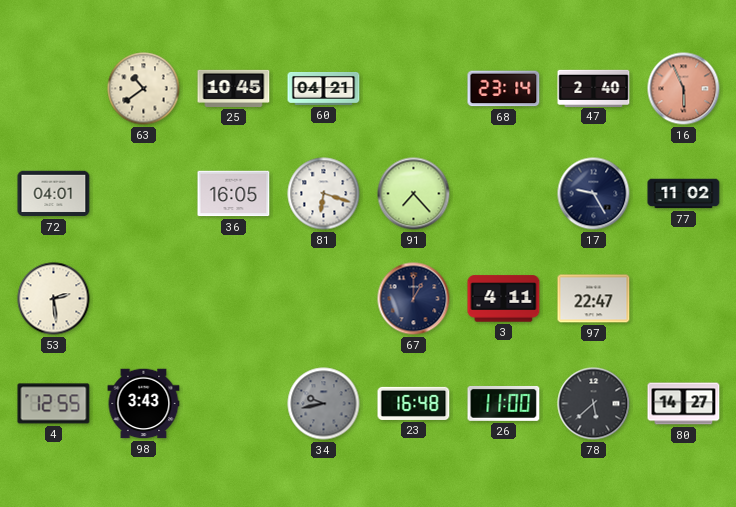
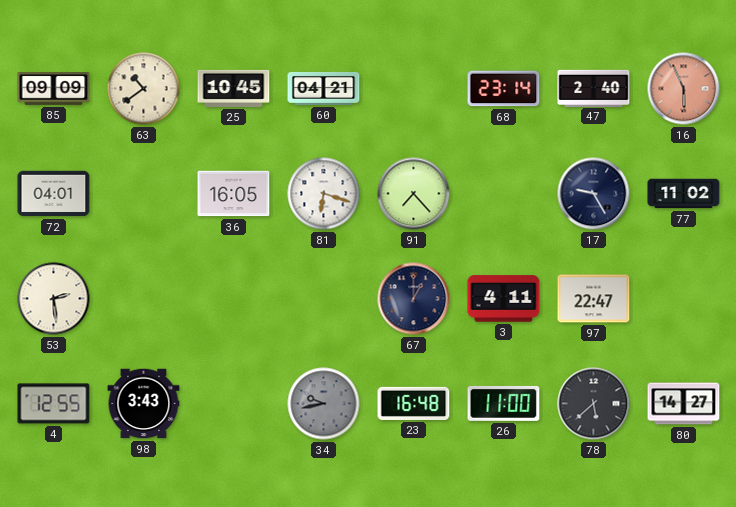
85: none -> 09:09 (54, 89)
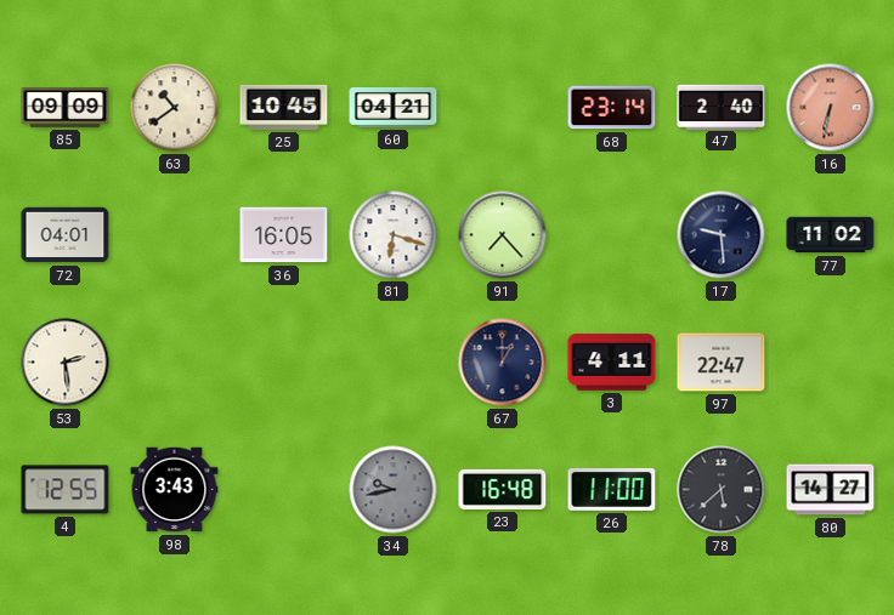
16: 5:56 -> 6:32 (831, 108)
17: 9:25 -> 9:29 (722, 235)
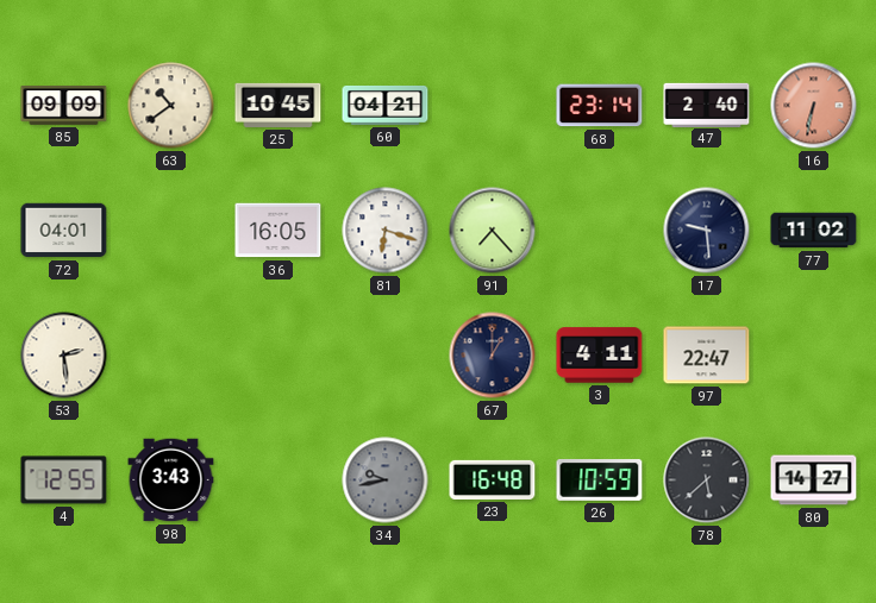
26: 11:00 -> 10:59 (600, 479)
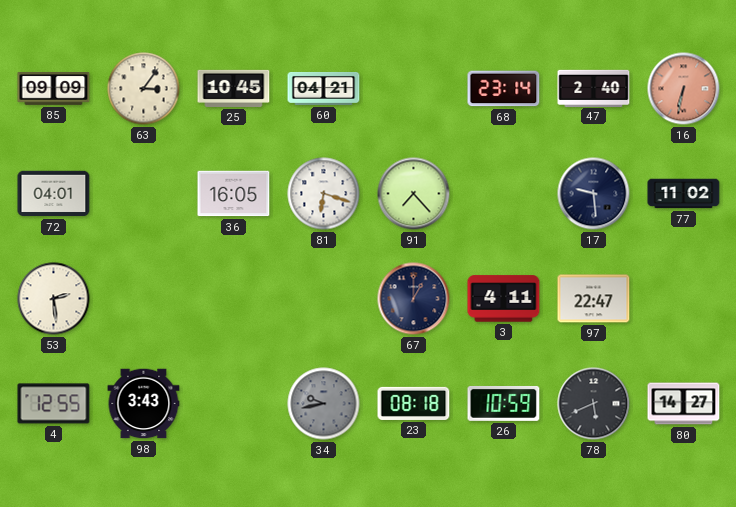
63: 10:39 -> 3:06 (144, 89)
23: 16:48 -> 08:18 (414, 403)
78: 5:38 -> 5:41 (594, 404)
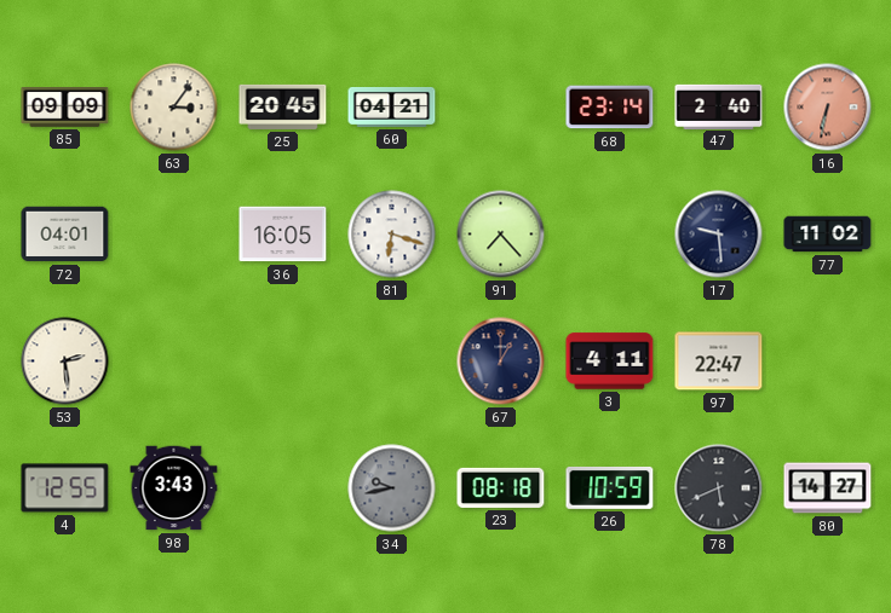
25: 10:45 -> 20:45 (283, 106)
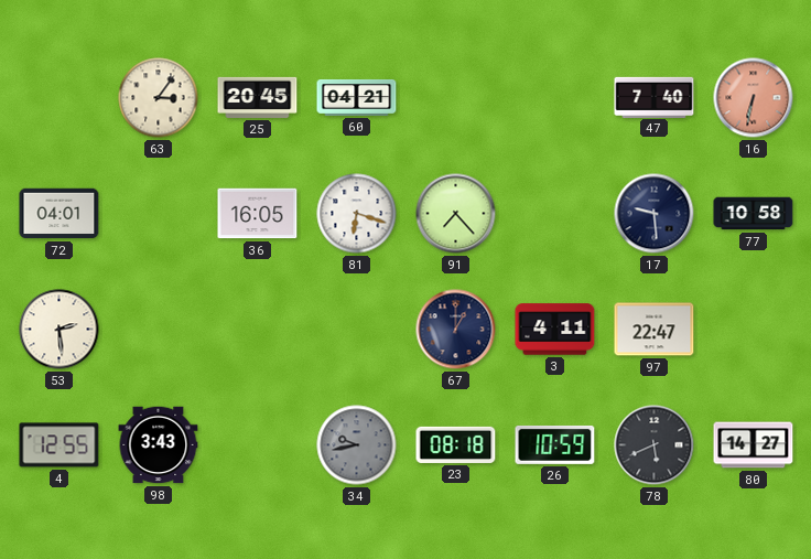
85: 09:09 -> none (65, 108)
68: 23:14 -> none (610, 108)
47: 2:40 -> 7:40 (655, 97)
77: 11:02 -> 10:58 (754, 214)
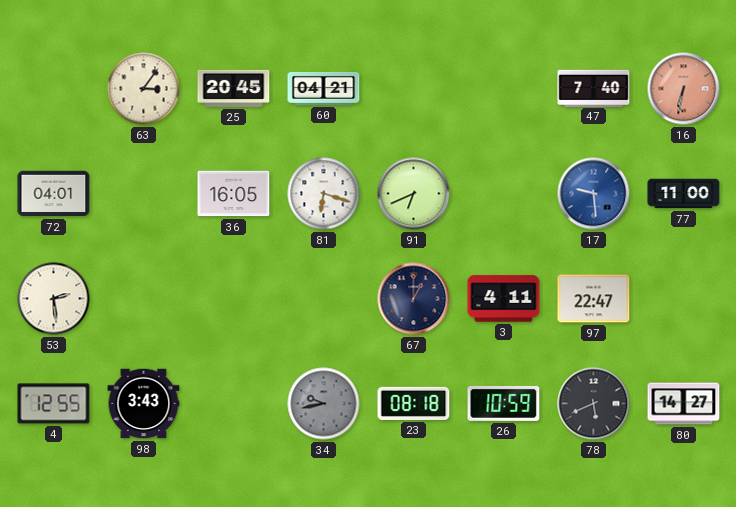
91: 7:23 -> 6:41 (414, 194)
17 dial: navy -> blue (594, 194)
77: 10:58 -> 11:00 (684, 194)
